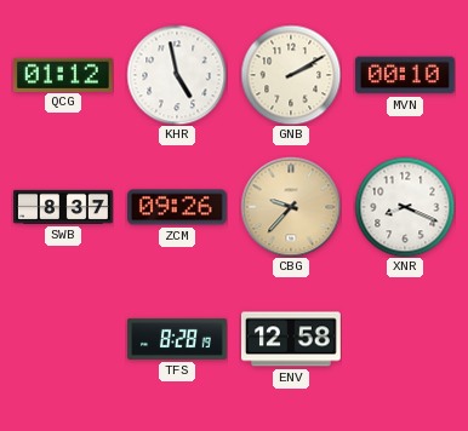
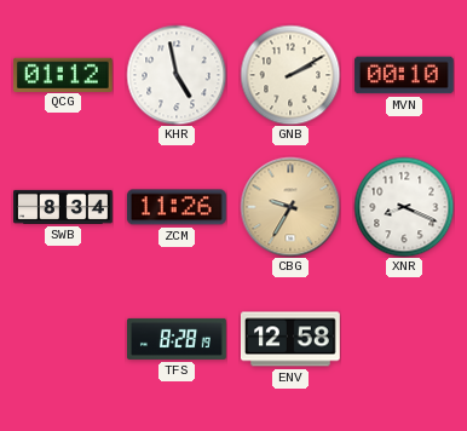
SWB: 8:37 -> 8:34 (63, 207)
ZCM: 09:26 -> 11:26 (177, 207)
CBG: 9:37 -> 9:35 (290, 207)
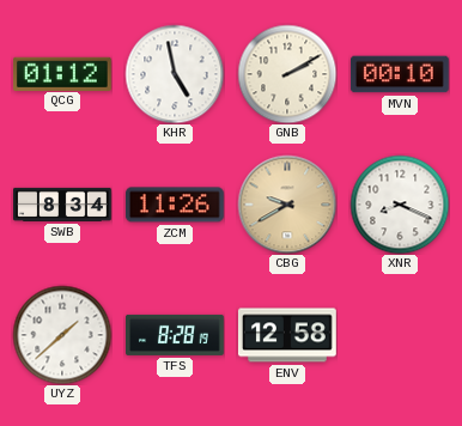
CBG: 9:35 -> 9:40 (287, 205)
UYZ: none -> 1:38 (62, 335)
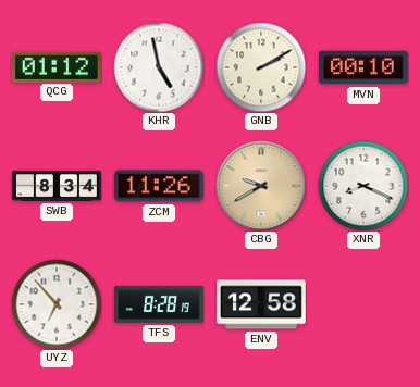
UYZ: 1:38 -> 6:53 (57, 304)
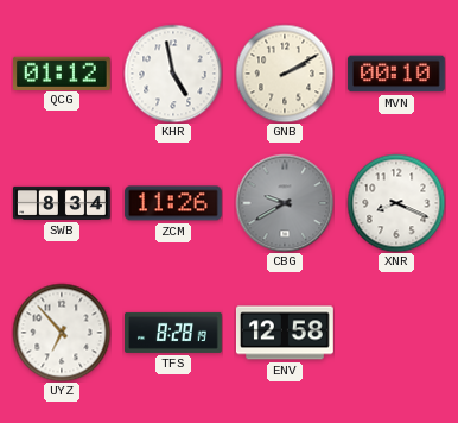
CBG dial: champagne -> grey (285, 203)
